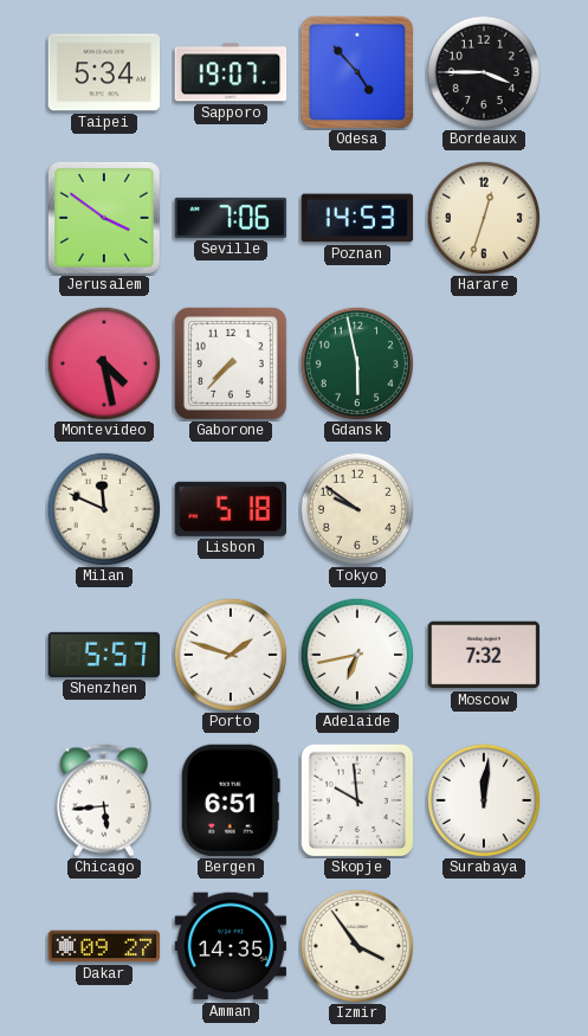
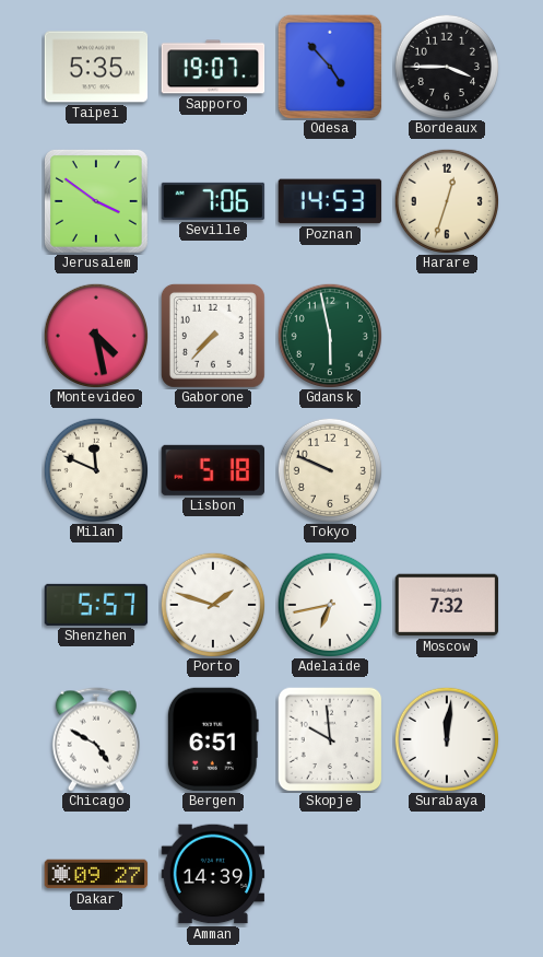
Taipei: 5:34 -> 5:35 (96, 67)
Tokyo: 9:51 -> 9:49 (329, 469)
Chicago: 5:44 -> 4:50 (96, 739)
Amman: 14:35 -> 14:39 (213, 874)
Izmir: 3:54 -> none (356, 945)
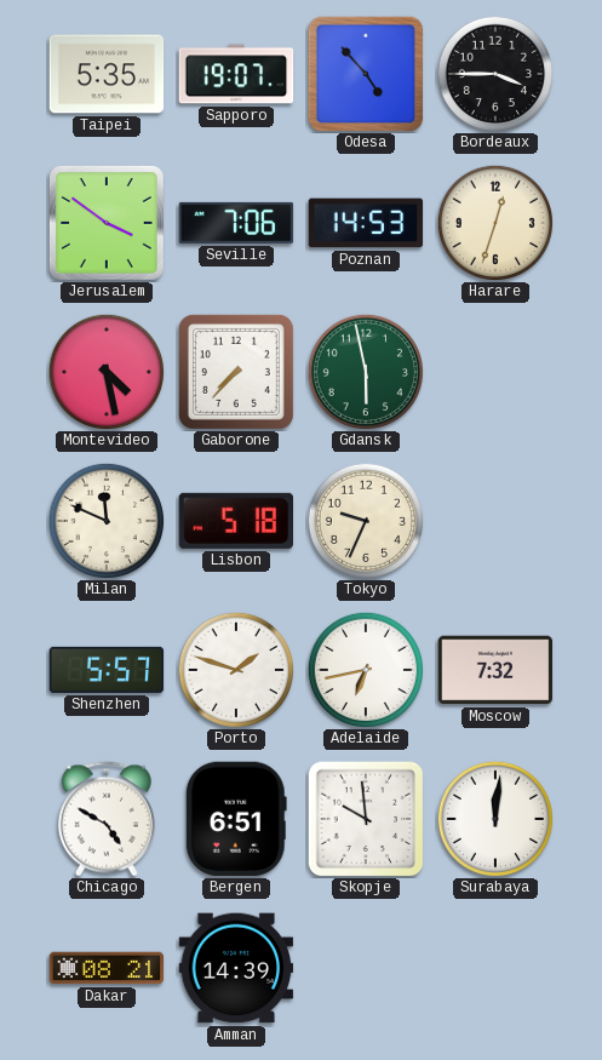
Tokyo: 9:49 -> 9:34 (365, 520)
Dakar: 09:27 -> 08:21 (107, 968)
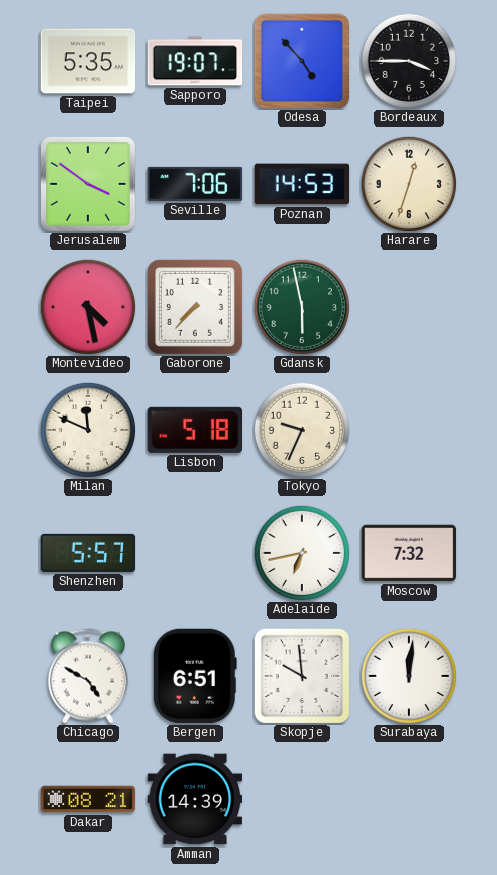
Porto: 1:48 -> none (235, 669)
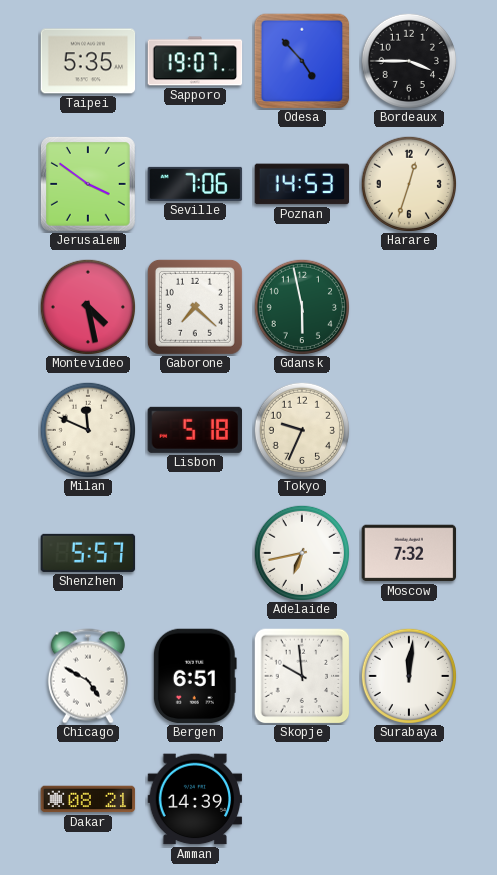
Gaborone: 7:37 -> 7:22 (195, 307)
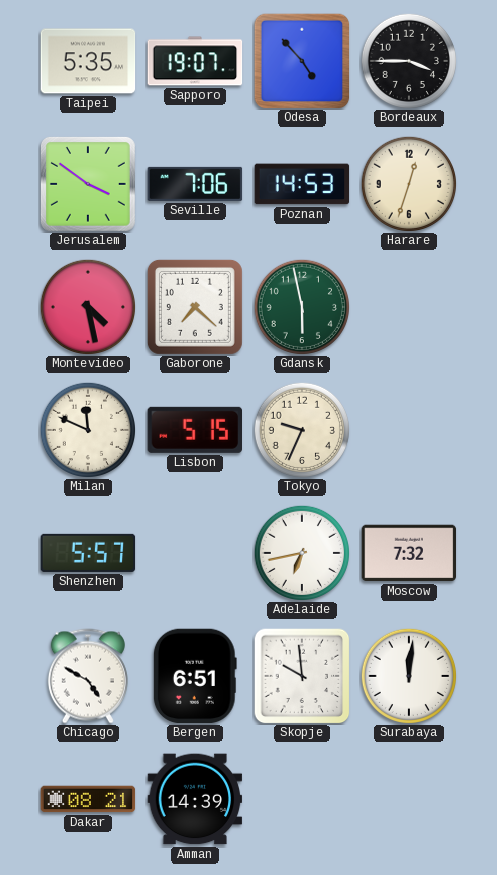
Lisbon: 5:18 -> 5:15 (194, 430)
